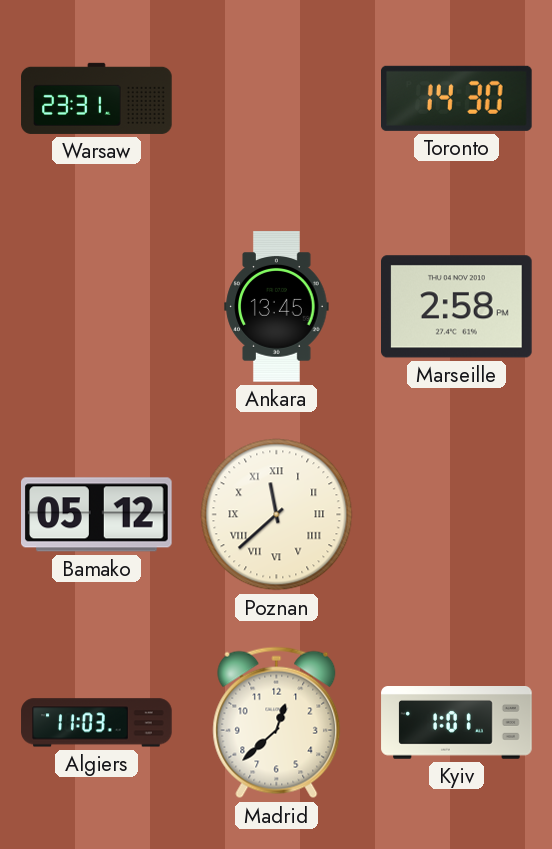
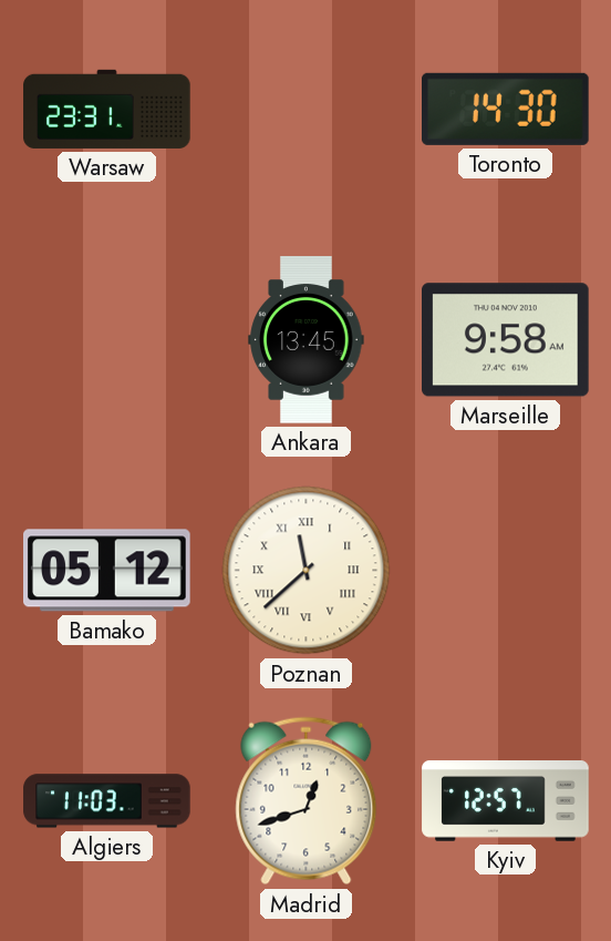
Marseille: 2:58 -> 9:58 (506, 340)
Madrid: 12:38 -> 12:42 (307, 801)
Kyiv: 1:01 -> 12:57 (506, 801)
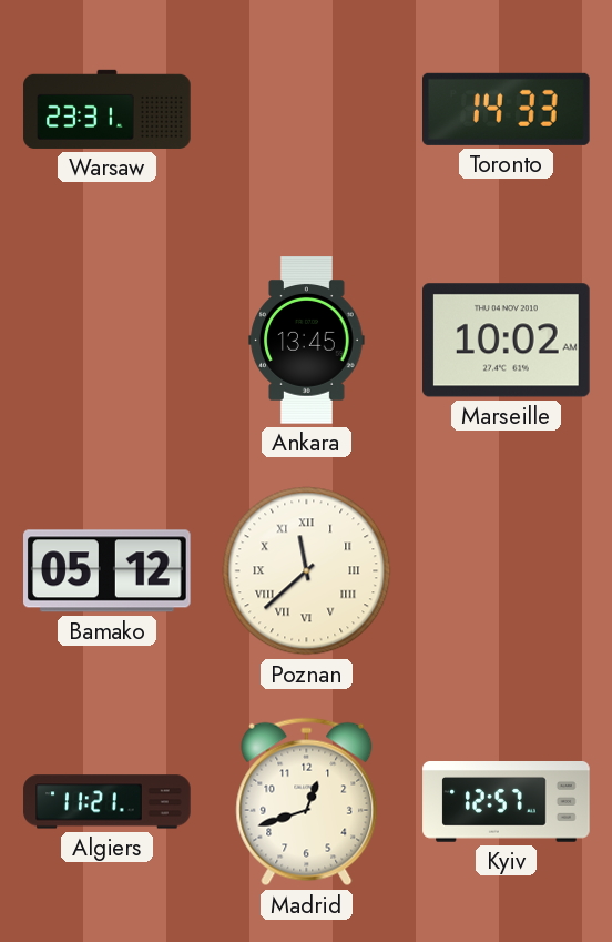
Toronto: 14:30 -> 14:33 (507, 109)
Marseille: 9:58 -> 10:02 (507, 341)
Algiers: 11:03 -> 11:21 (108, 802)
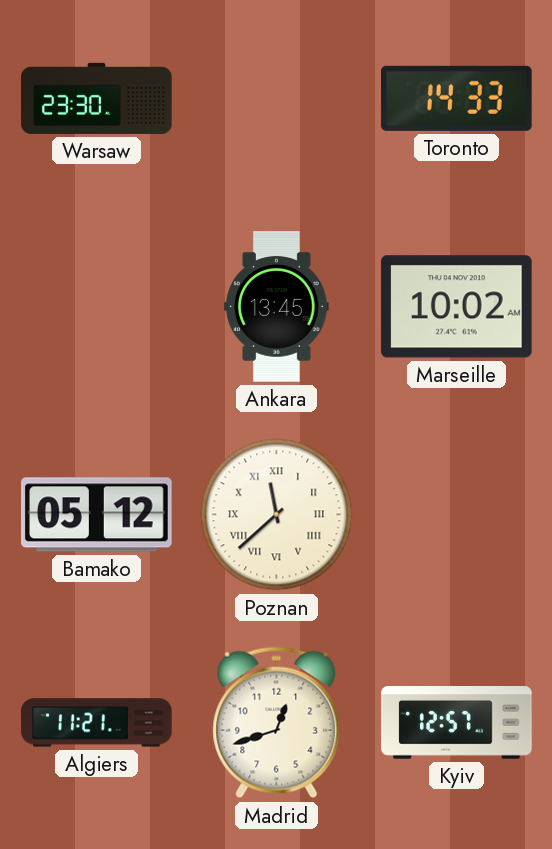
Warsaw: 23:31 -> 23:30 (97, 98)
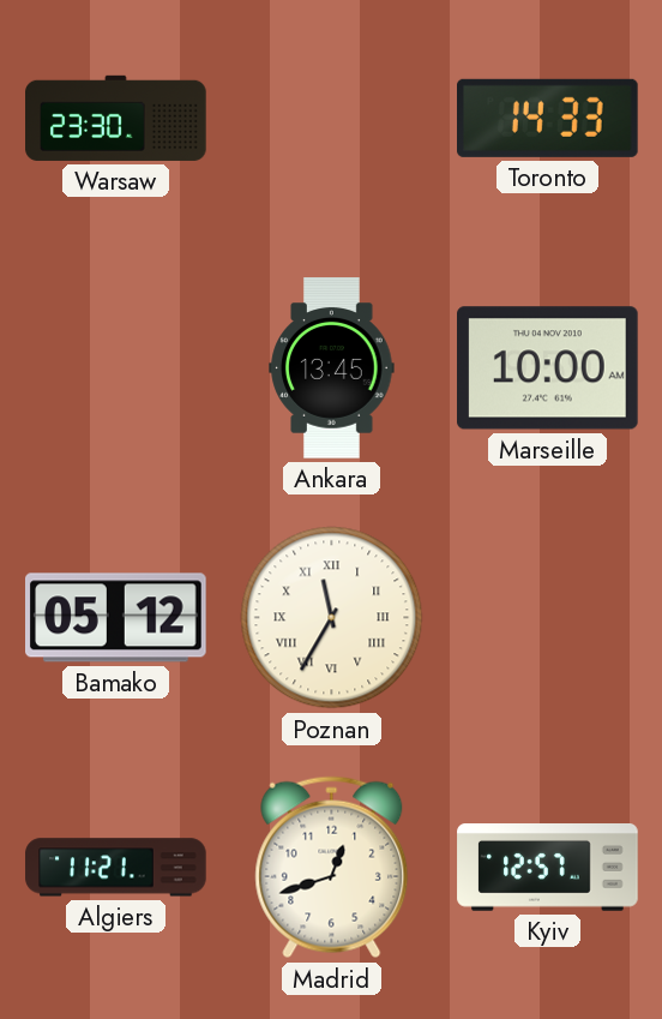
Marseille: 10:02 -> 10:00 (548, 368)
Poznan: 11:38 -> 11:35 (332, 618)
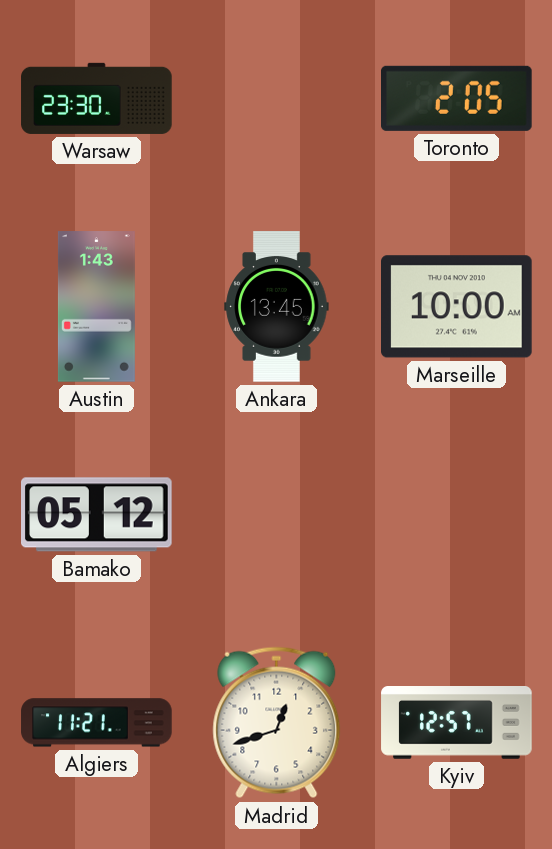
Toronto: 14:33 -> 2:05 (457, 98)
Austin: none -> 1:43 (96, 307)
Poznan: 11:35 -> none (332, 618)
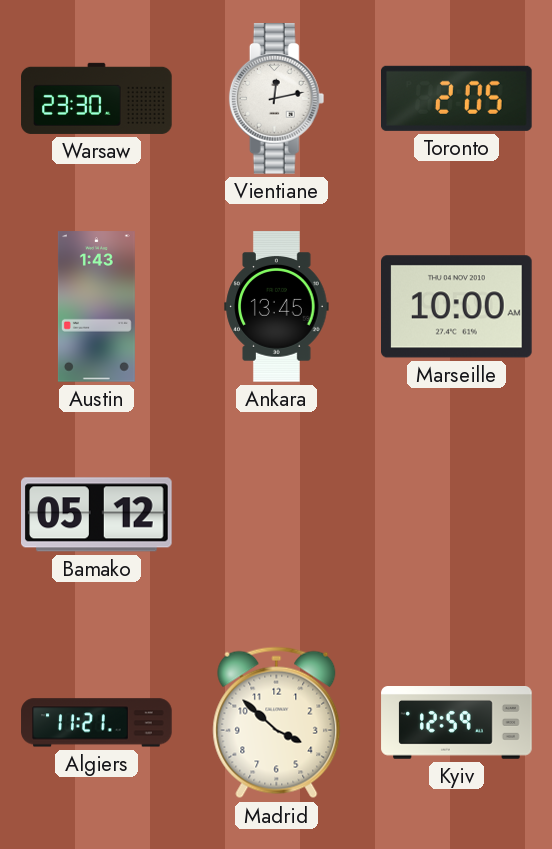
Vientiane: none -> 12:13 (277, 99)
Madrid: 12:42 -> 3:52 (277, 723)
Kyiv: 12:57 -> 12:59 (457, 723)
